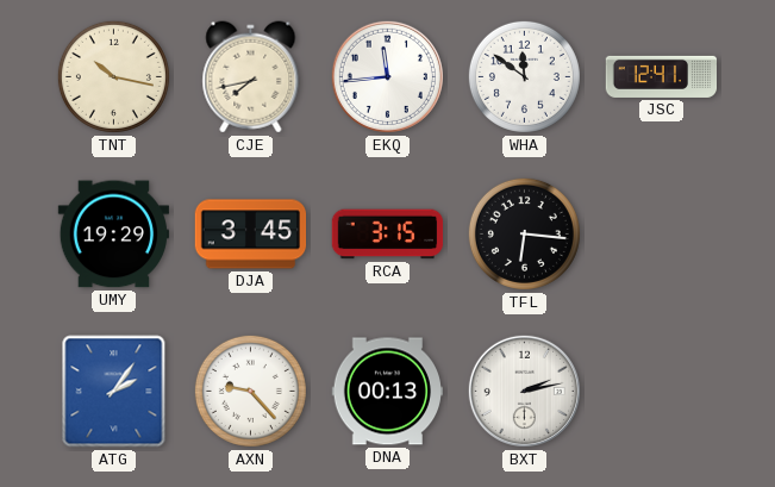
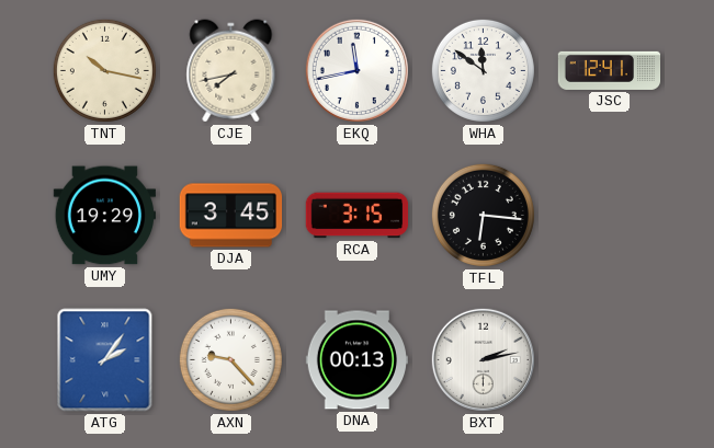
EKQ: 11:44 -> 11:43 (356, 70)
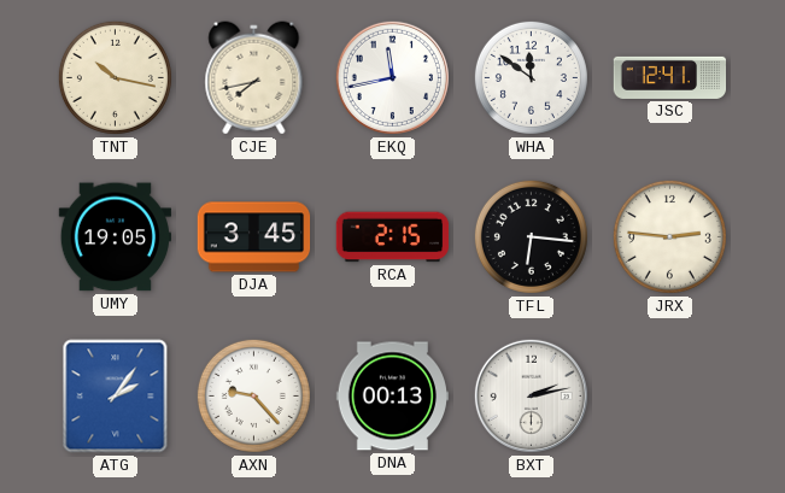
UMY: 19:29 -> 19:05 (115, 237)
RCA: 3:15 -> 2:15 (393, 237)
JRX: none -> 2:46 (669, 236)
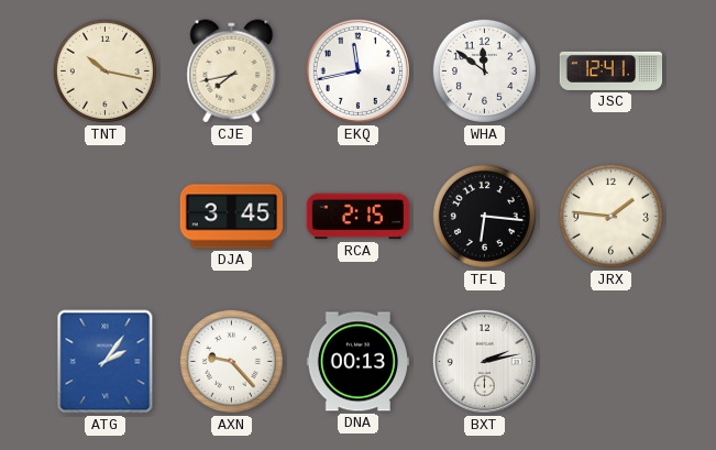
UMY: 19:05 -> none (115, 237)
JRX: 2:46 -> 1:46 (610, 216)
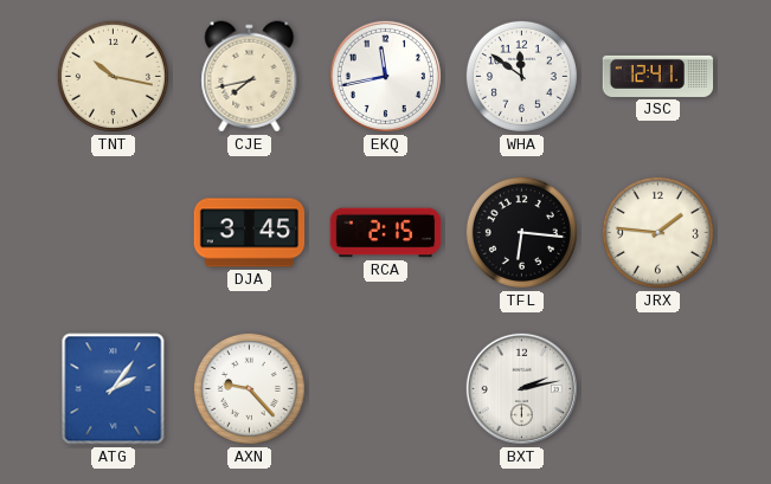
DNA: 00:13 -> none (357, 362)
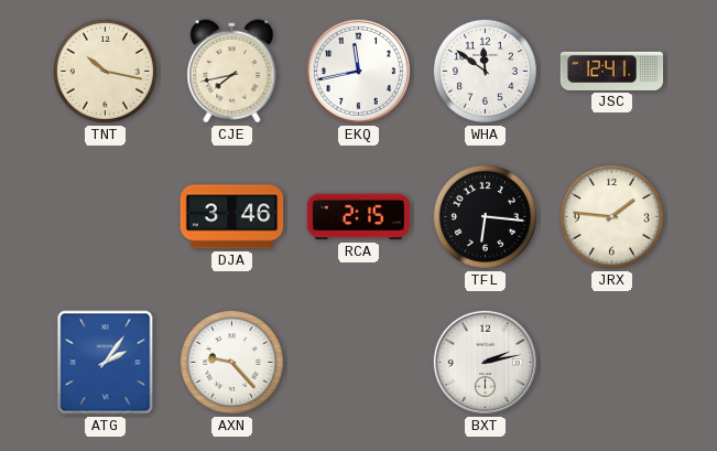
DJA: 3:45 -> 3:46 (232, 217)
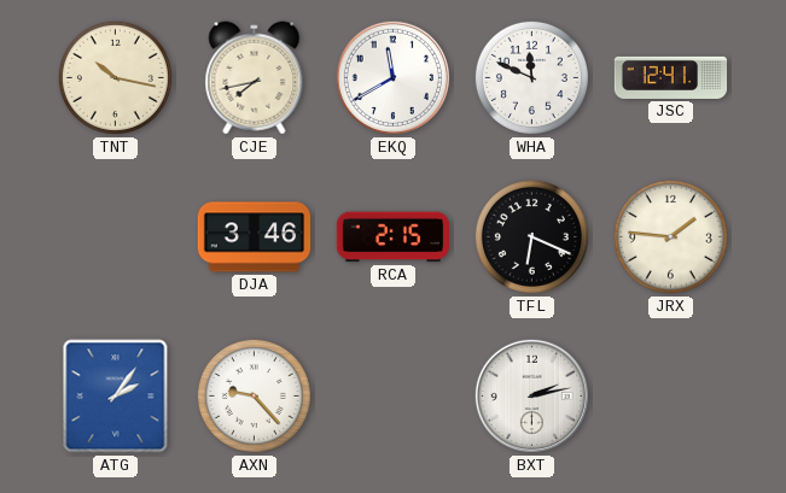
EKQ: 11:43 -> 11:40 (392, 77)
WHA: 11:51 -> 11:49 (531, 77)
TFL: 6:16 -> 6:19 (531, 236)
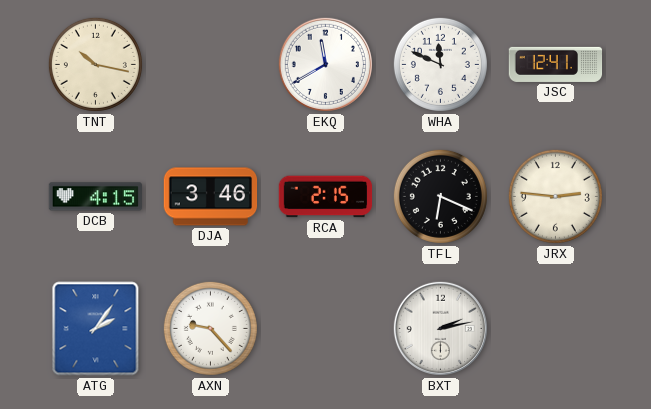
CJE: 7:43 -> none (255, 78)
DCB: none -> 4:15 (96, 197)
JRX: 1:46 -> 2:46 (555, 196)
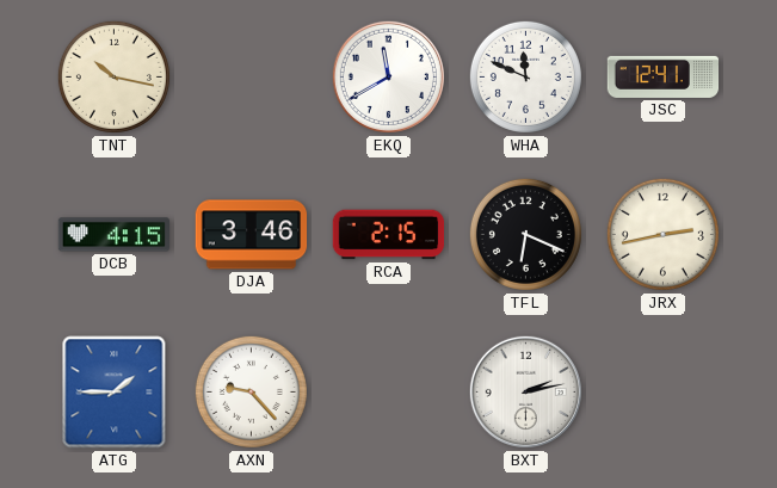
JRX: 2:46 -> 2:43 (662, 234)
ATG: 2:06 -> 1:45 (115, 393)
